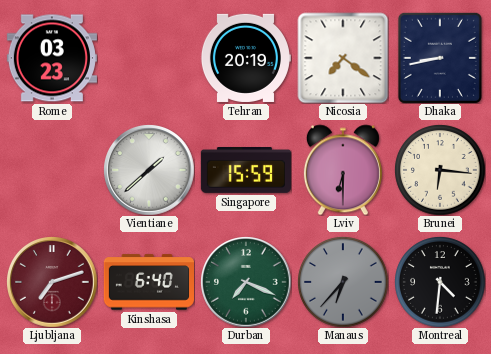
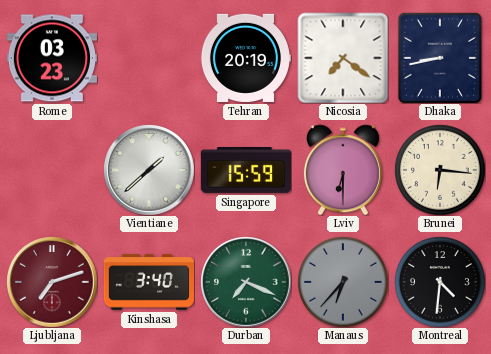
Kinshasa: 6:40 -> 3:40 (148, 282)
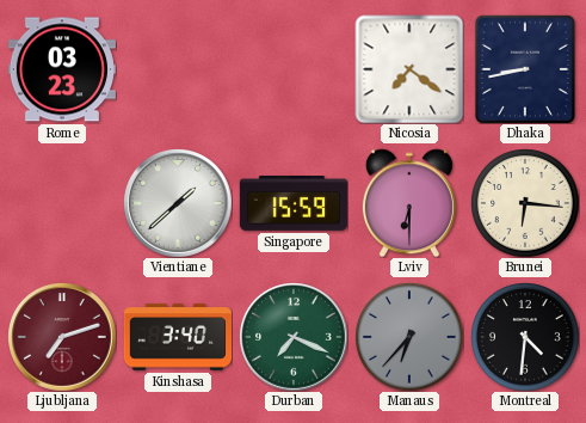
Tehran: 20:19 -> none (246, 58)
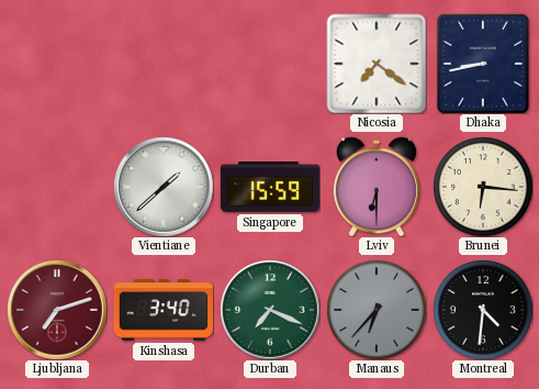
Rome: 03:23 -> none (62, 69)
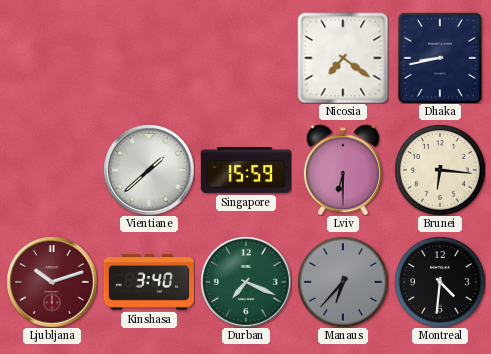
Ljubljana: 7:12 -> 10:12 (52, 282)
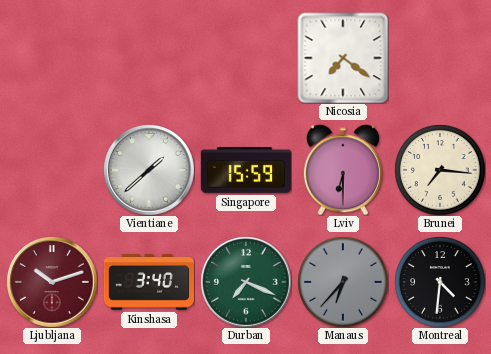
Dhaka: 8:43 -> none (440, 58)
Brunei: 6:16 -> 7:16 (440, 170)
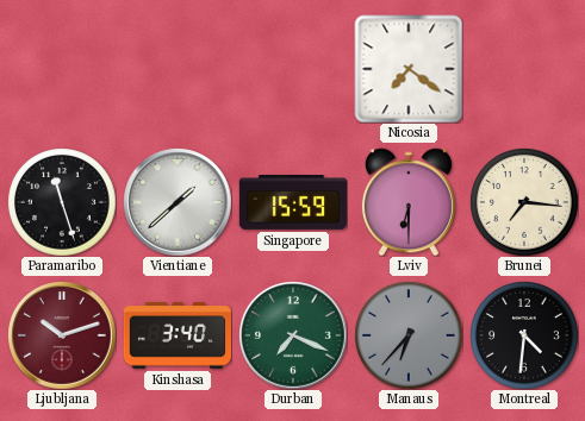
Paramaribo: none -> 11:27 (62, 202)
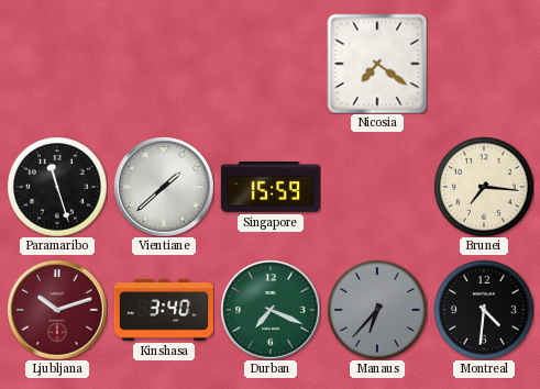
Lviv: 6:30 -> none (409, 202)
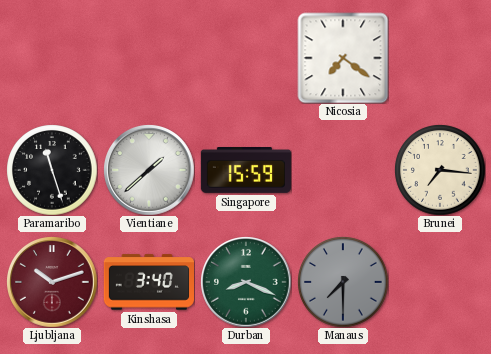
Durban: 7:19 -> 8:19 (246, 282)
Manaus: 6:37 -> 7:30 (343, 282)
Montreal: 4:31 -> none (484, 310)
